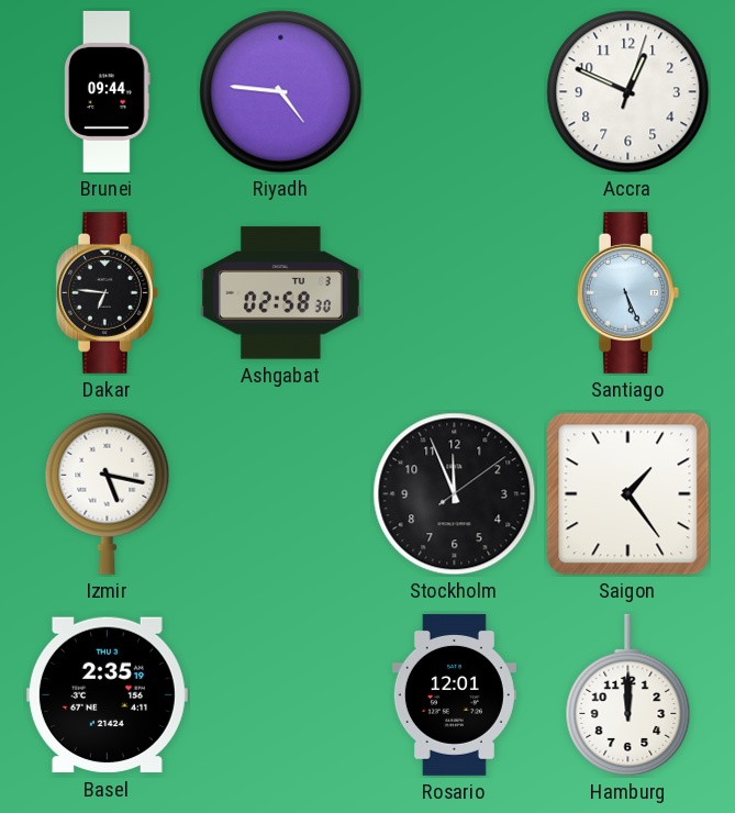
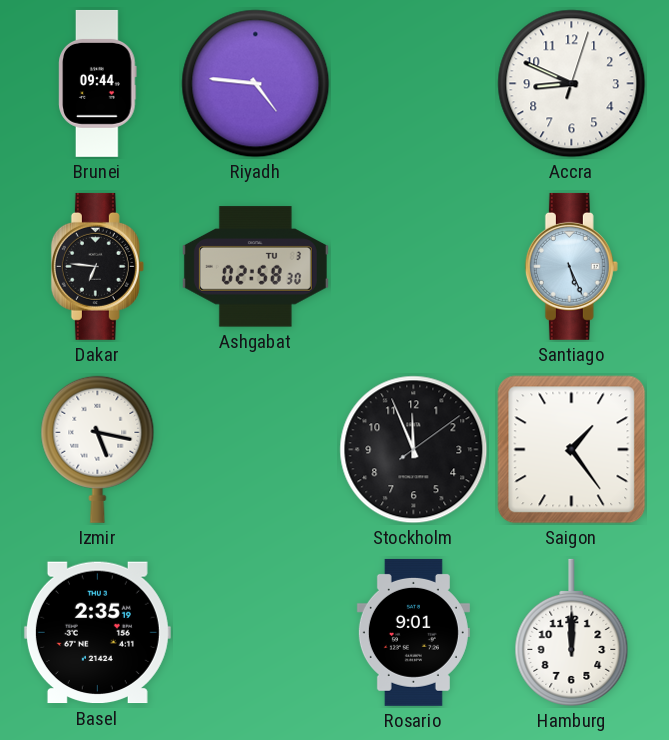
Accra: 12:49 -> 8:49 (572, 84)
Rosario: 12:01 -> 9:01 (413, 632)
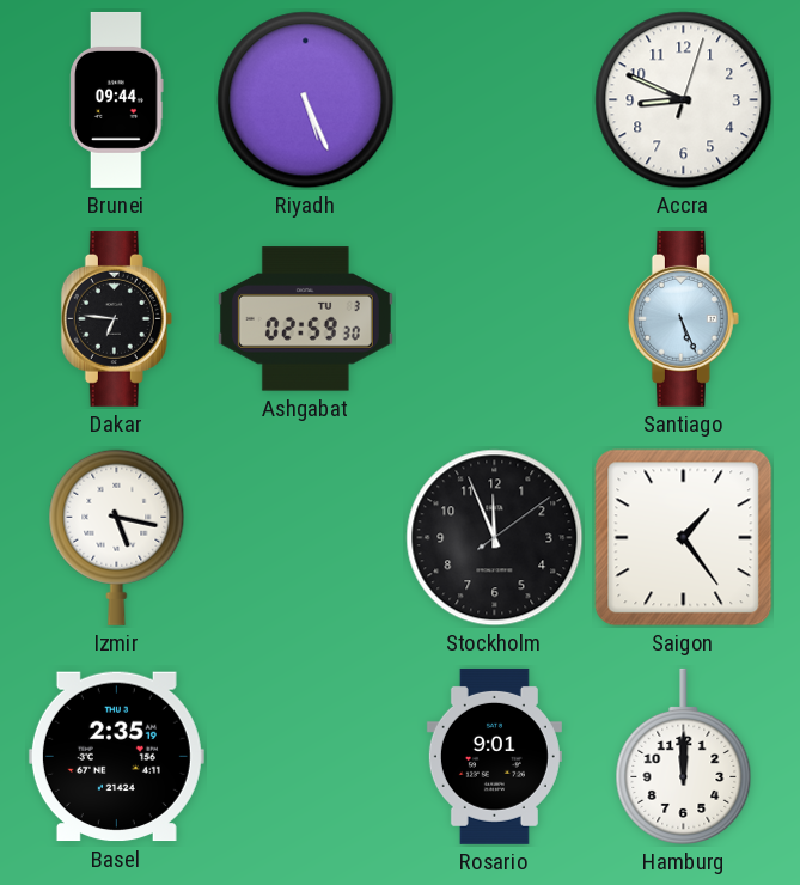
Riyadh: 4:46 -> 5:26 (306, 100)
Ashgabat: 02:58 -> 02:59 (305, 319)
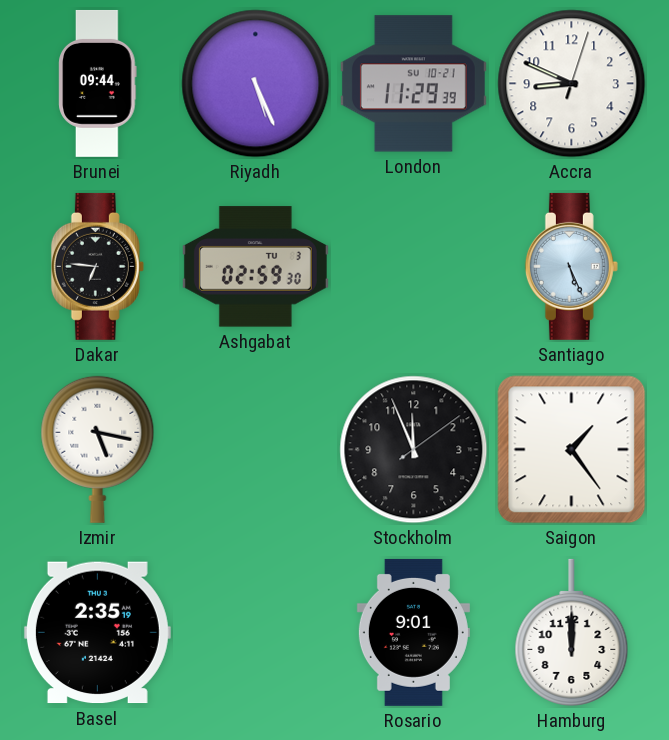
London: none -> 11:29 (413, 84)
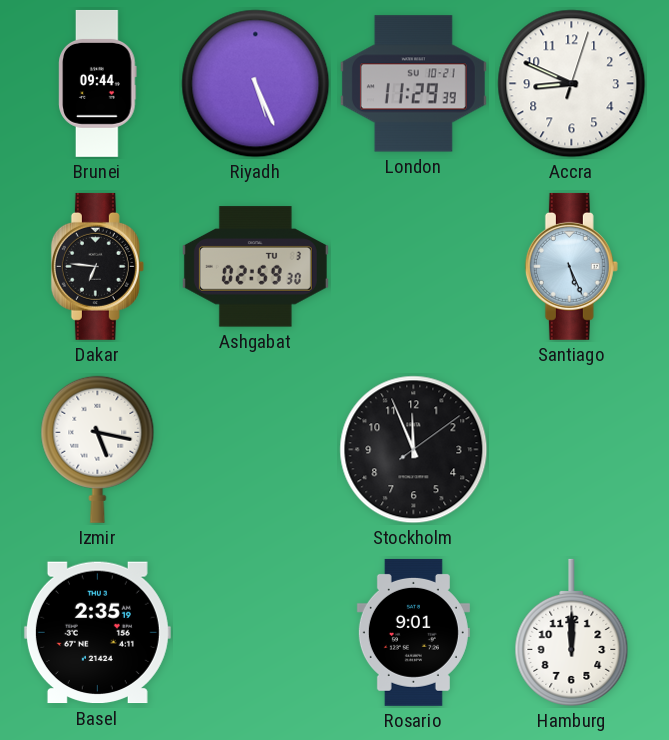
Saigon: 1:24 -> none (572, 450)
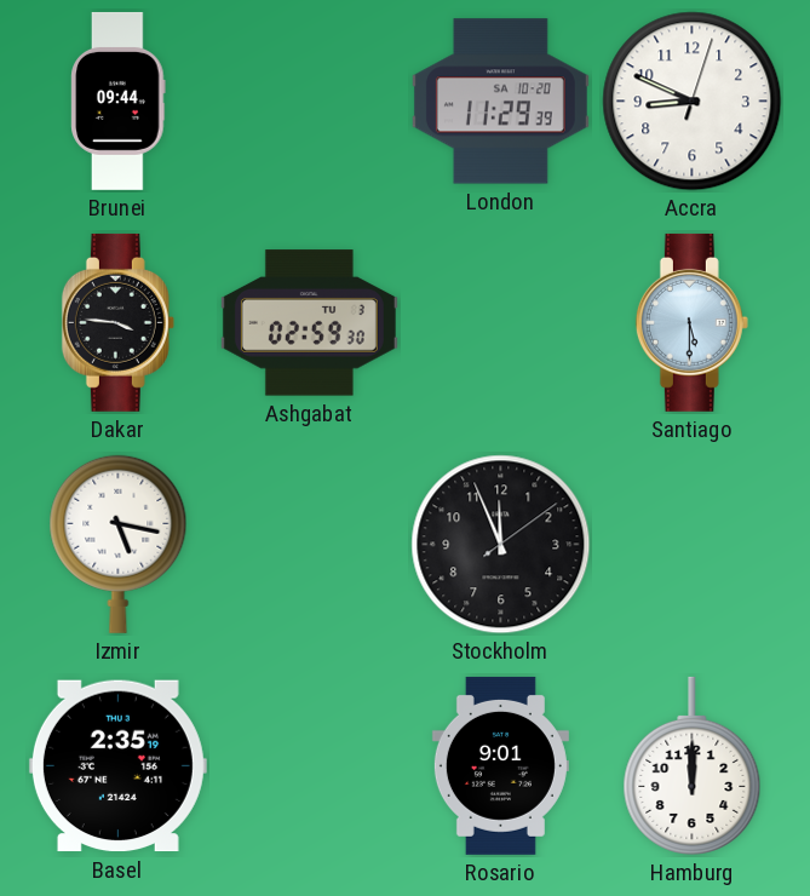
Riyadh: 5:26 -> none (256, 84)
London date: SU 10-21 -> SA 10-20 (500, 102)
Dakar: 6:46 -> 3:46 (117, 322)
Santiago: 5:26 -> 5:30 (691, 322)
